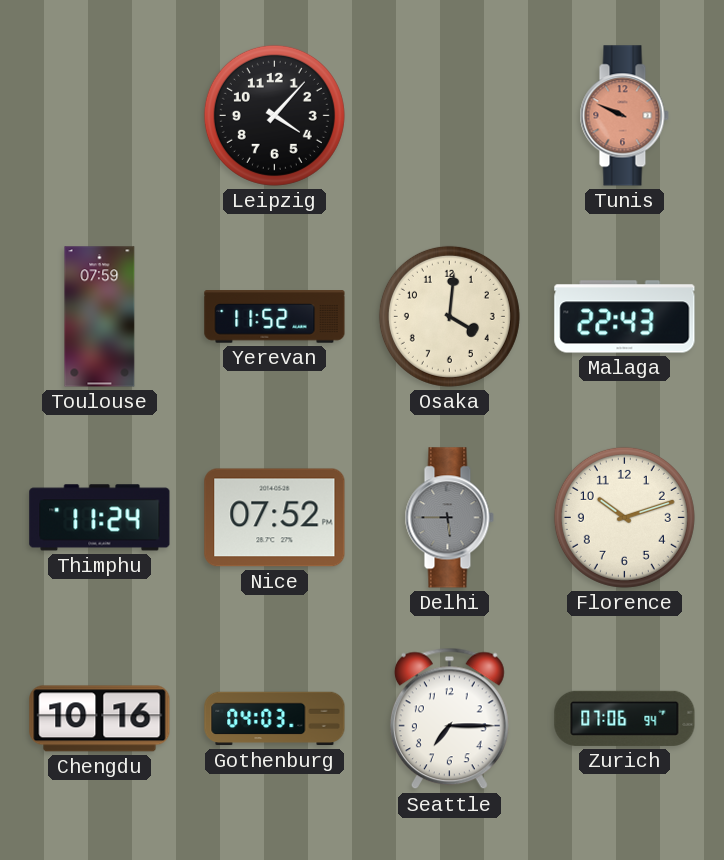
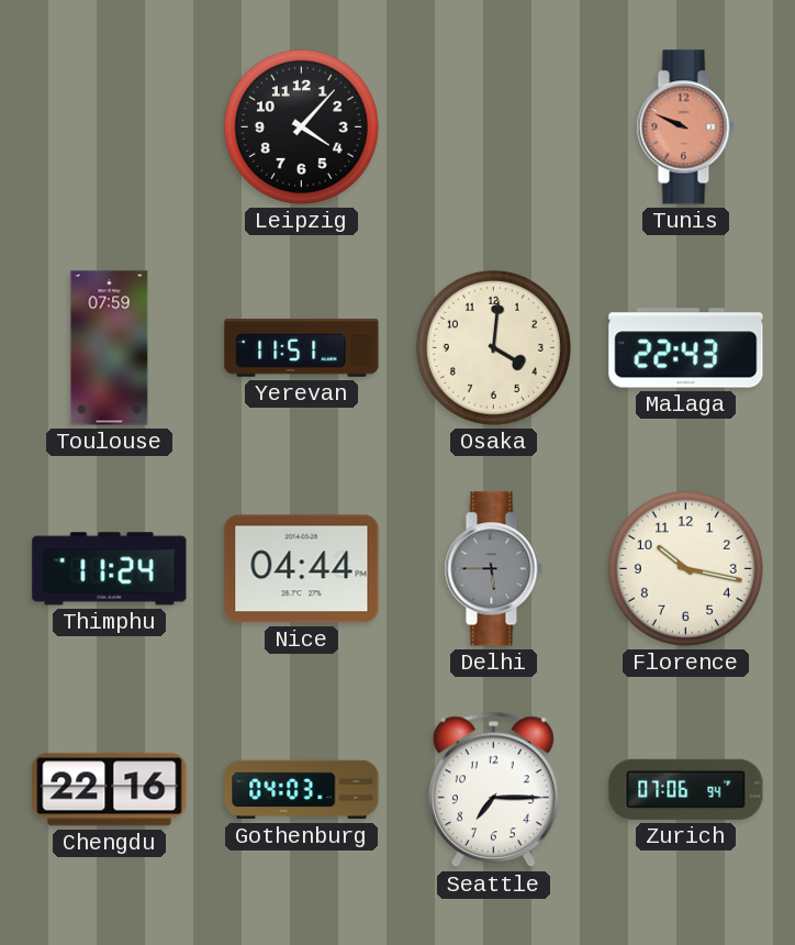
Yerevan: 11:52 -> 11:51 (302, 348)
Nice: 07:52 -> 04:44 (302, 569)
Florence: 10:12 -> 10:17 (685, 568)
Chengdu: 10:16 -> 22:16 (110, 790)
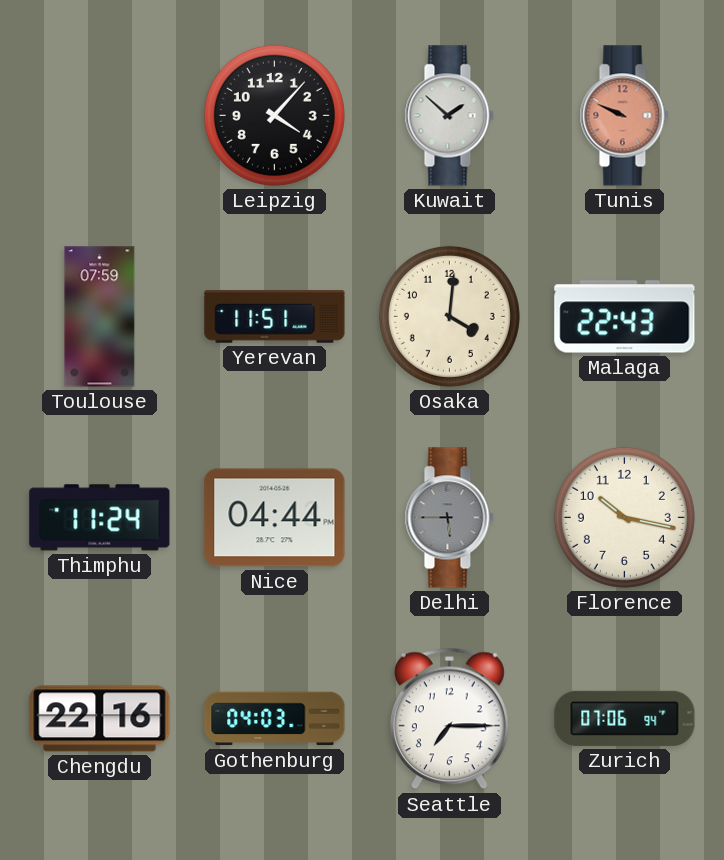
Kuwait: none -> 1:52 (449, 116)
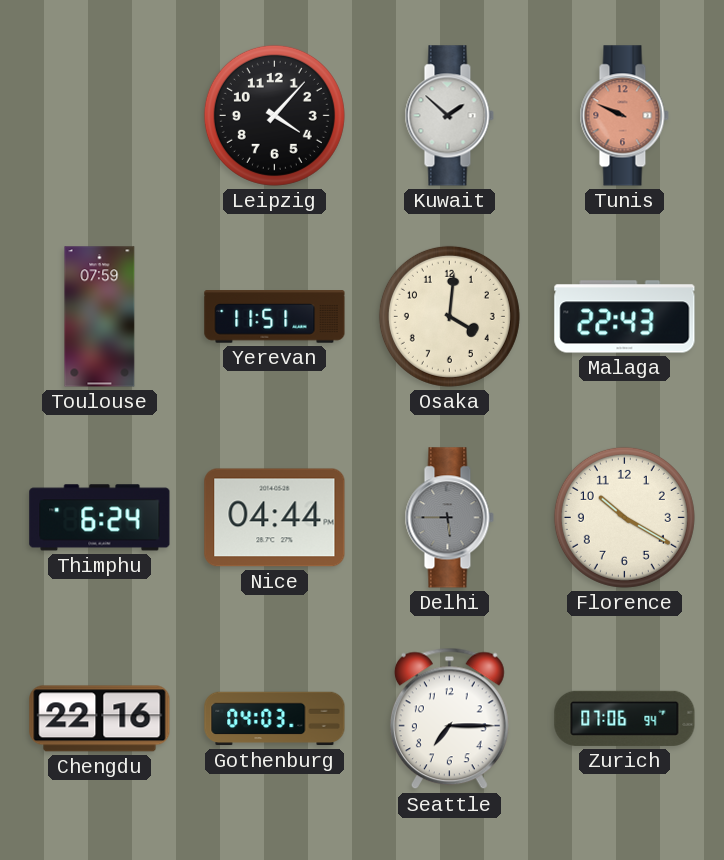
Thimphu: 11:24 -> 6:24 (100, 518)
Florence: 10:17 -> 10:20 (624, 517)
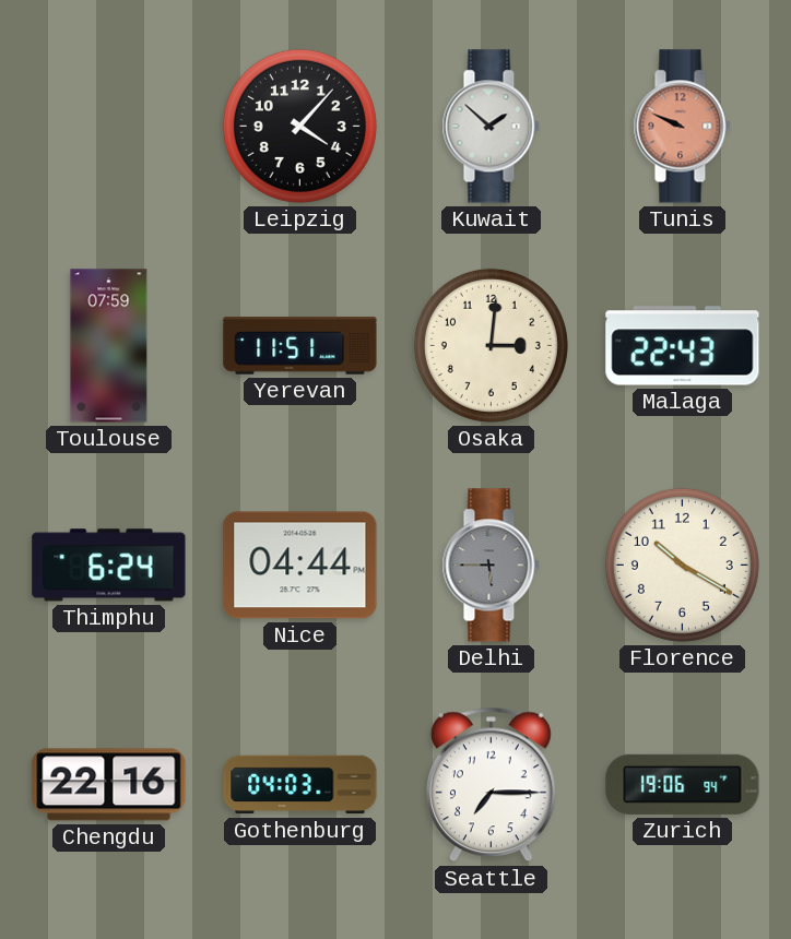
Osaka: 4:01 -> 3:01 (491, 345)
Zurich: 07:06 -> 19:06 (683, 784)
